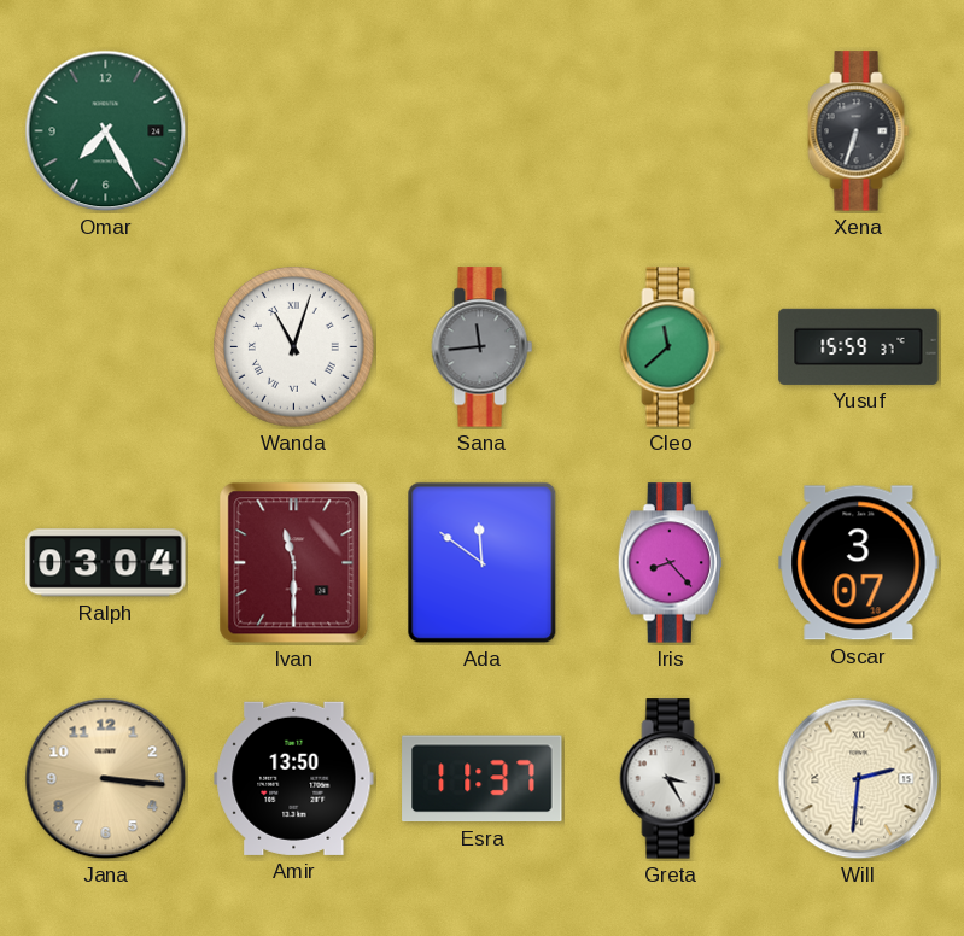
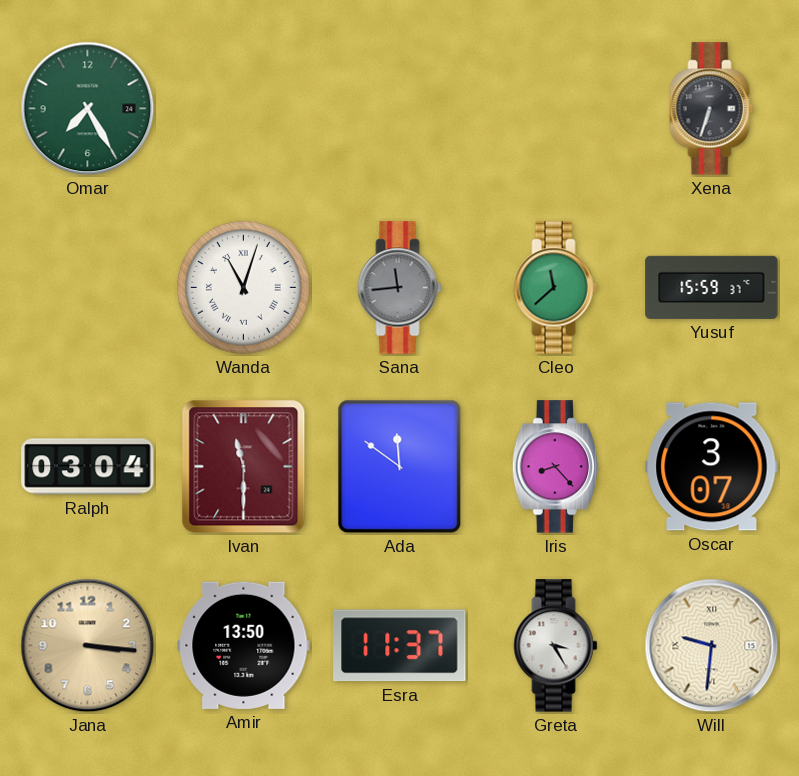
Will: 2:31 -> 9:31 (712, 646)
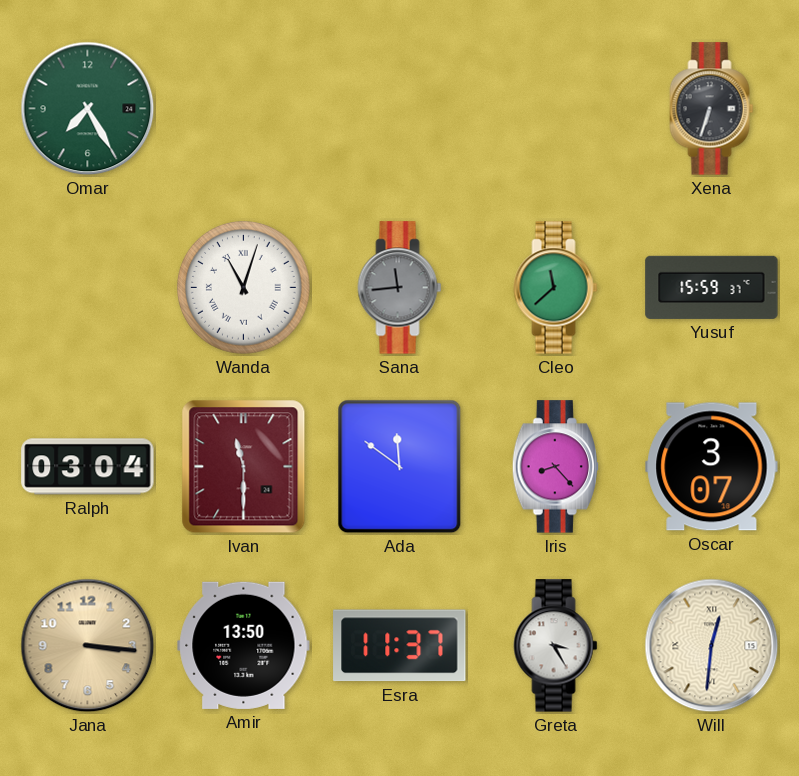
Will: 9:31 -> 12:31 (712, 646)
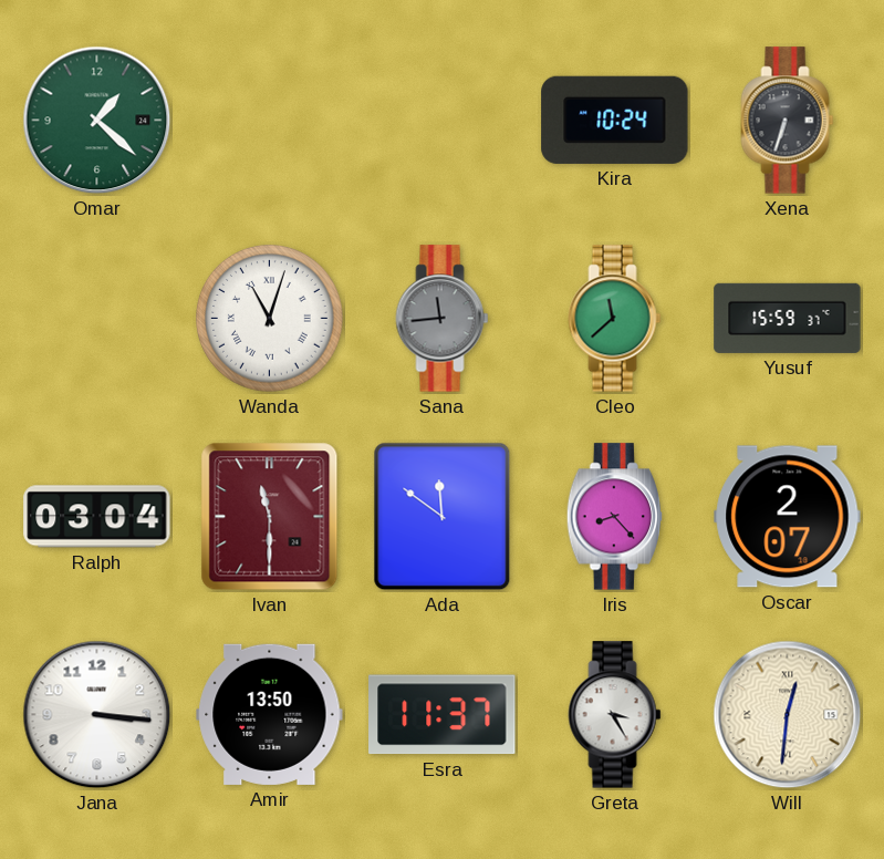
Omar: 7:25 -> 1:22 (97, 121)
Kira: none -> 10:24 (615, 120)
Oscar: 3:07 -> 2:07 (788, 517)
Jana dial: champagne -> white (97, 715)
